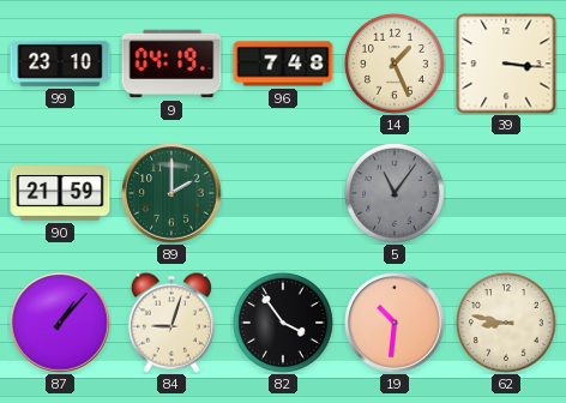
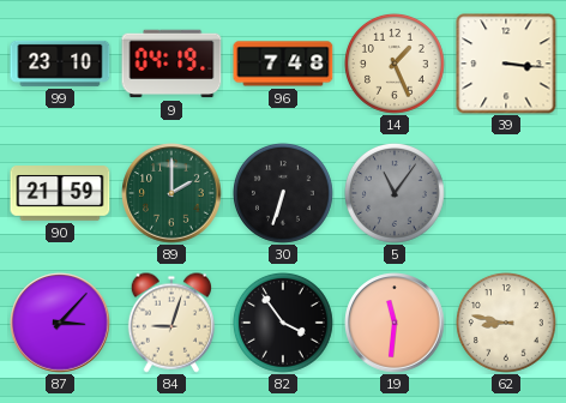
30: none -> 6:33 (283, 193)
87: 1:07 -> 3:07 (60, 323)
19: 10:31 -> 11:31 (395, 323)
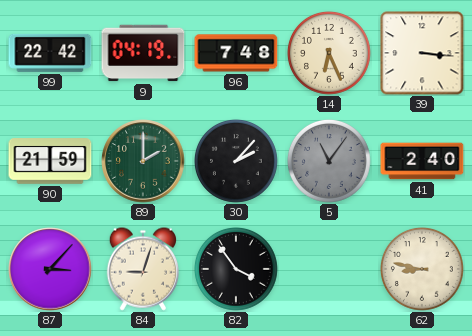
99: 23:10 -> 22:42 (50, 53)
14: 1:26 -> 6:26 (329, 53)
30: 6:33 -> 2:07 (236, 161)
41: none -> 2:40 (422, 161)
19: 11:31 -> none (395, 323)
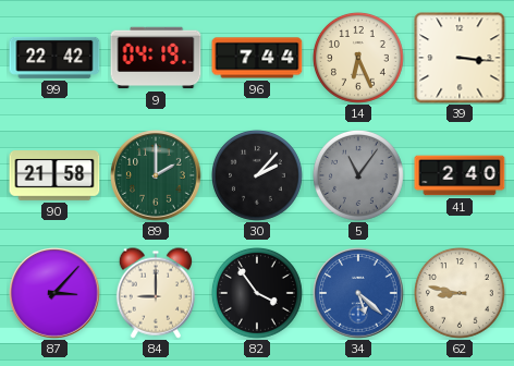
96: 7:48 -> 7:44 (257, 58)
90: 21:59 -> 21:58 (54, 175)
84: 9:03 -> 9:00 (155, 293)
34: none -> 5:22 (358, 293)
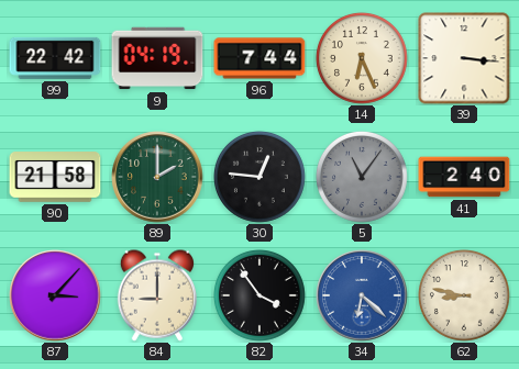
30: 2:07 -> 12:46 (259, 177)
34: 5:22 -> 6:22 (362, 295)
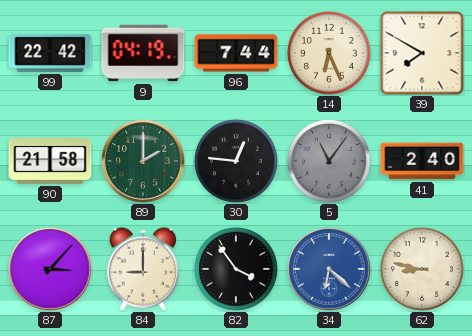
39: 3:16 -> 7:50 (422, 53)
